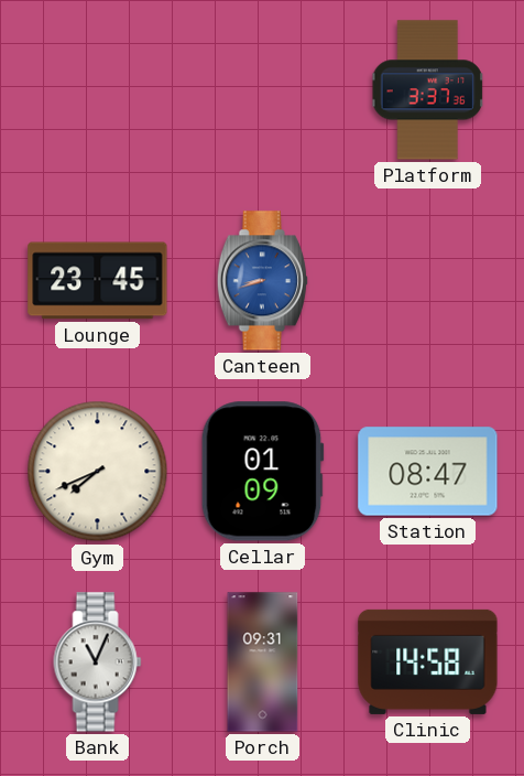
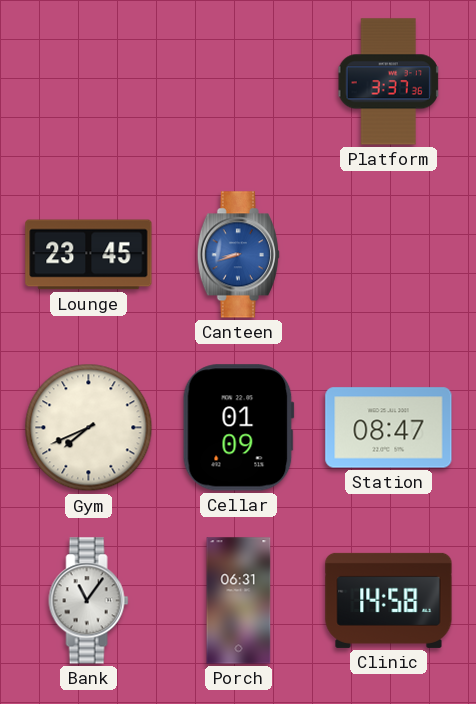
Bank: 11:04 -> 11:06 (89, 601)
Porch: 09:31 -> 06:31 (239, 601)
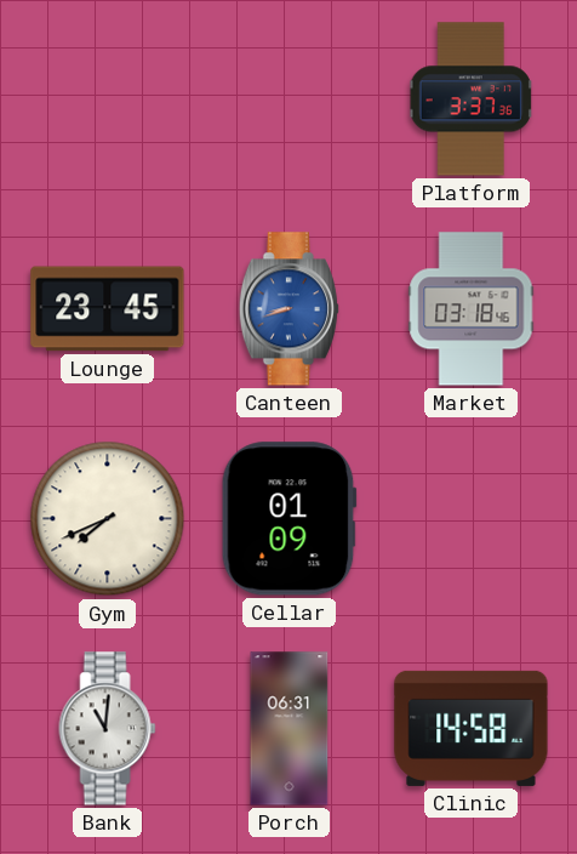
Market: none -> 03:18 (472, 309)
Station: 08:47 -> none (389, 428)
Bank: 11:06 -> 11:01 (108, 729)
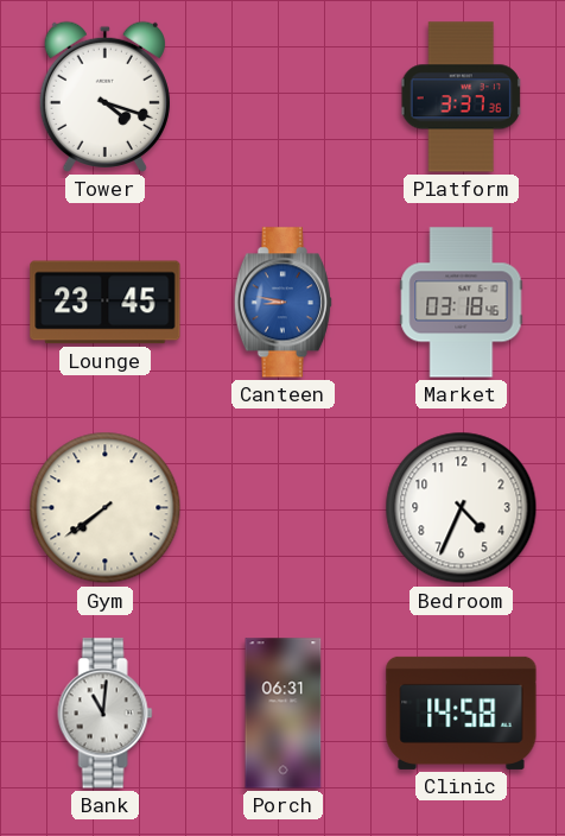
Tower: none -> 4:18 (104, 96)
Canteen: 8:42 -> 8:47 (282, 303)
Gym: 7:41 -> 7:39 (106, 508)
Cellar: 01:09 -> none (288, 519)
Bedroom: none -> 4:34 (462, 508)
